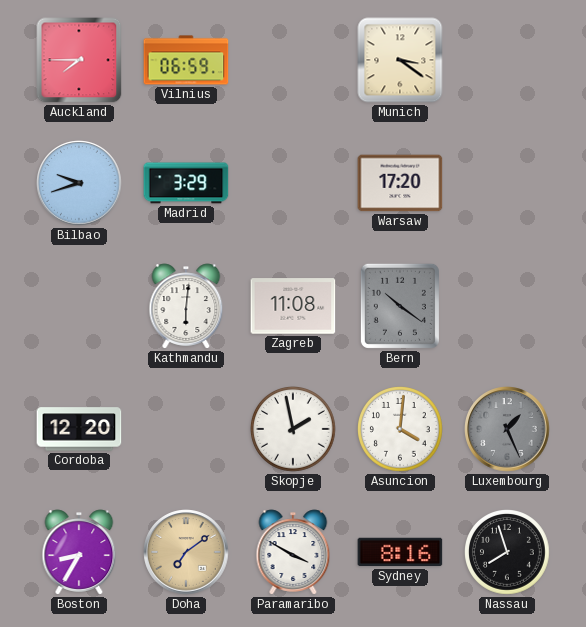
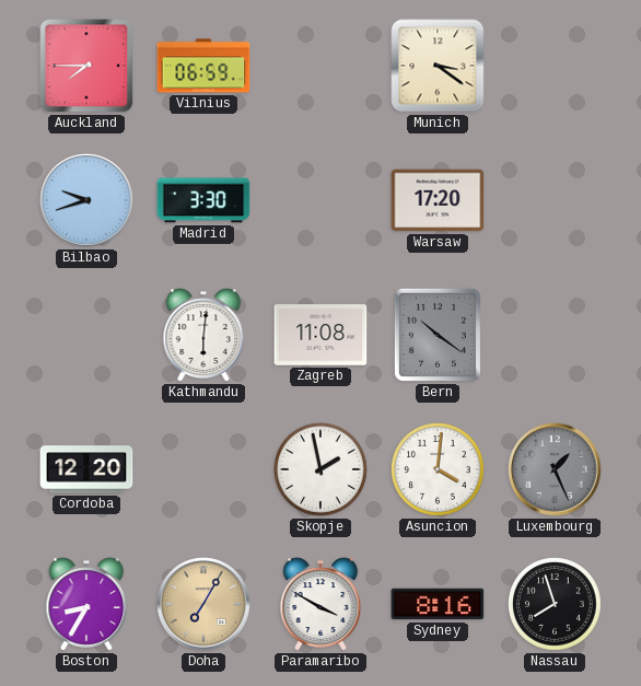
Madrid: 3:29 -> 3:30 (203, 200)
Doha: 7:09 -> 7:05 (203, 604)
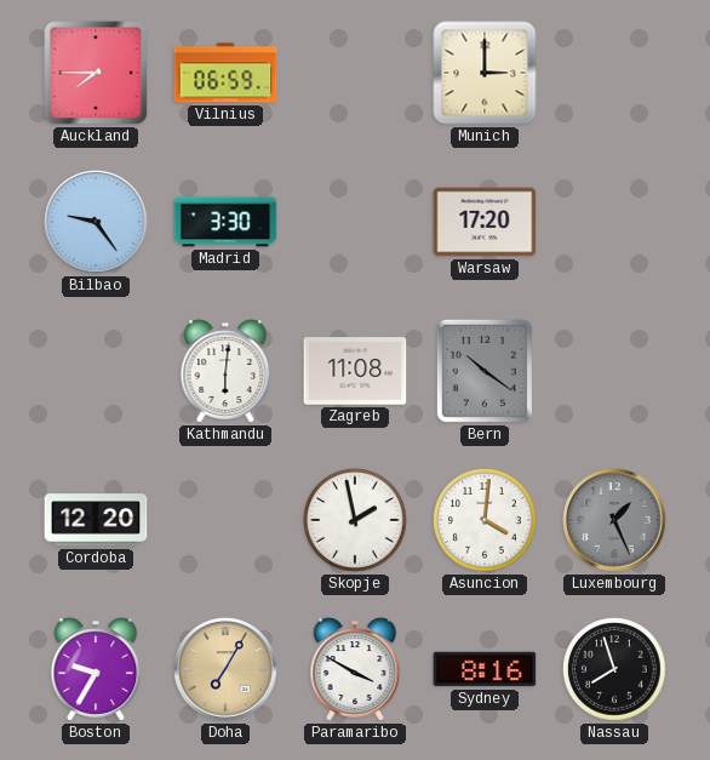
Munich: 3:21 -> 3:00 (485, 73)
Bilbao: 9:42 -> 9:24 (96, 222)
Boston: 8:35 -> 9:35 (96, 669)
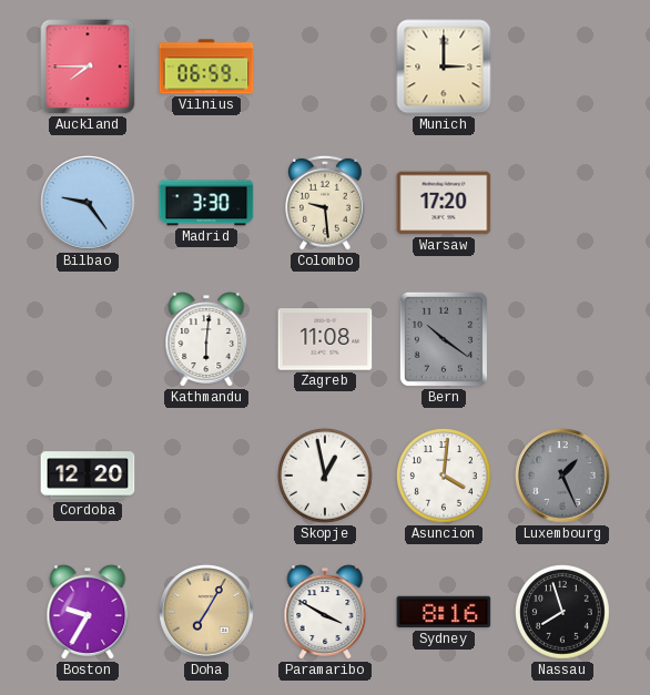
Colombo: none -> 9:29 (326, 203)
Skopje: 1:58 -> 12:58 (326, 477)
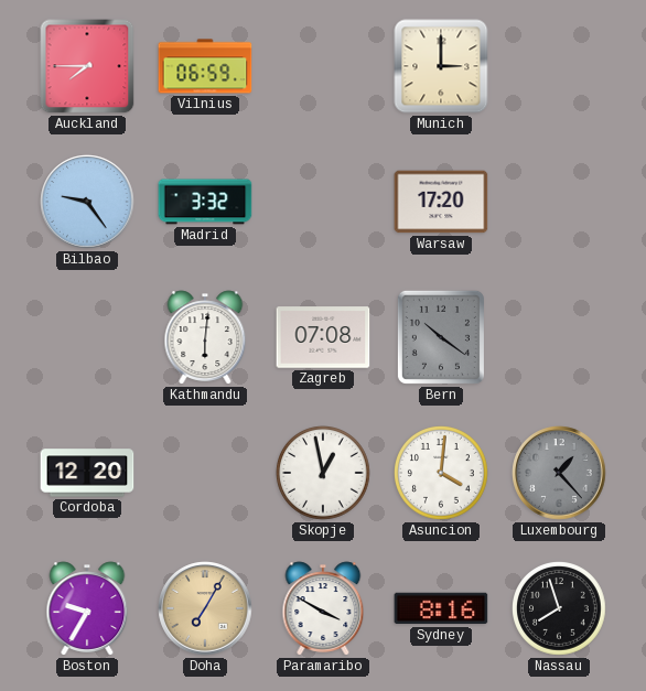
Madrid: 3:30 -> 3:32 (205, 202)
Colombo: 9:29 -> none (326, 203)
Zagreb: 11:08 -> 07:08 (323, 337)
Luxembourg: 1:26 -> 1:23 (559, 473)
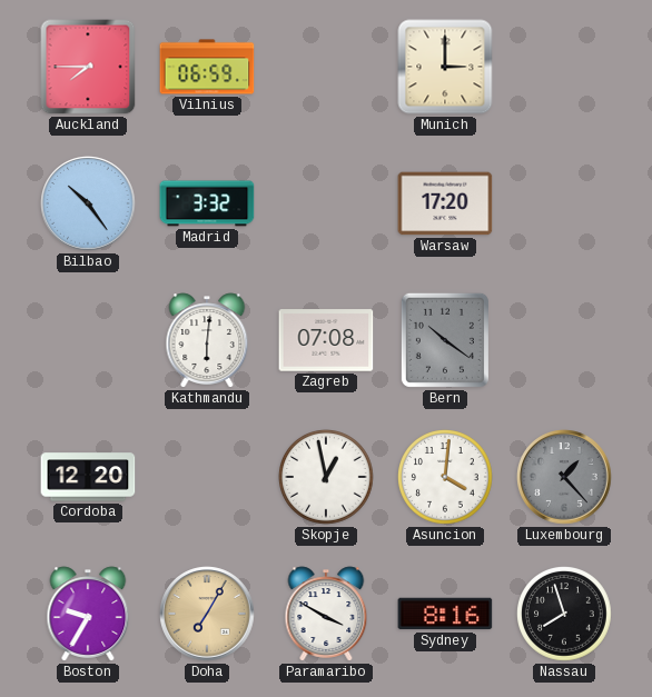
Bilbao: 9:24 -> 10:24 (88, 203)
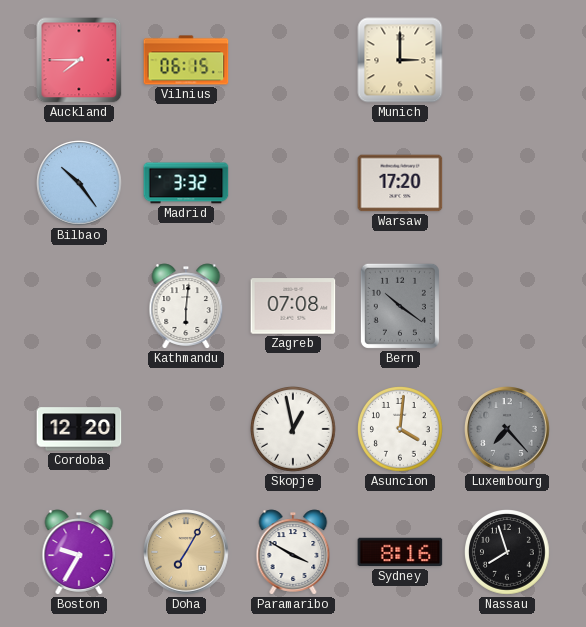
Vilnius: 06:59 -> 06:15 (186, 60)
Luxembourg: 1:23 -> 7:23 (507, 429)
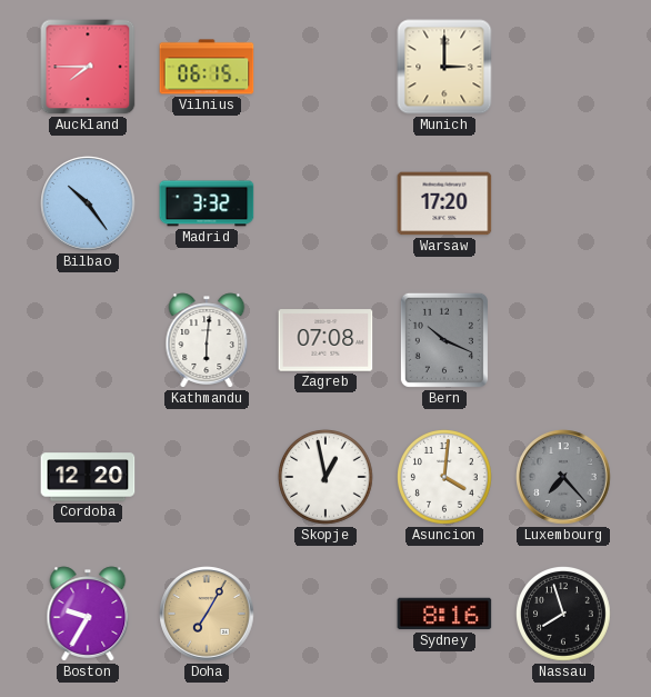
Bern: 10:21 -> 10:19 (444, 340)
Paramaribo: 3:50 -> none (293, 552)
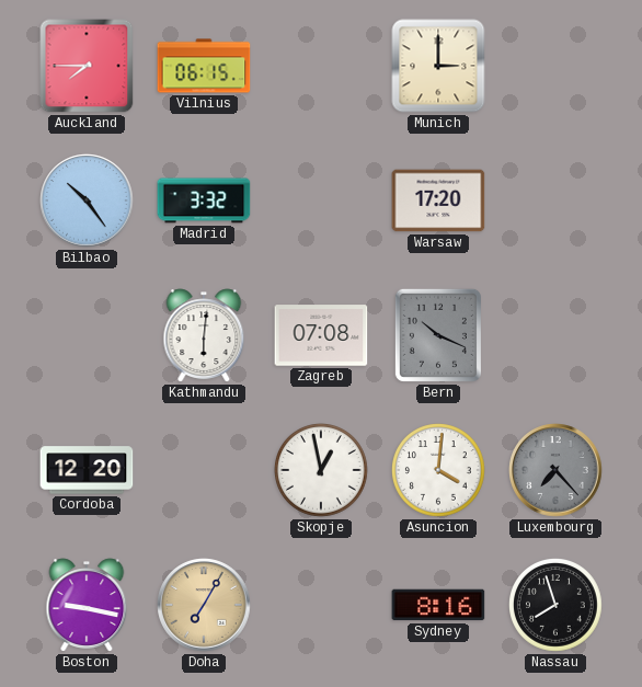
Boston: 9:35 -> 9:17 (87, 605)
